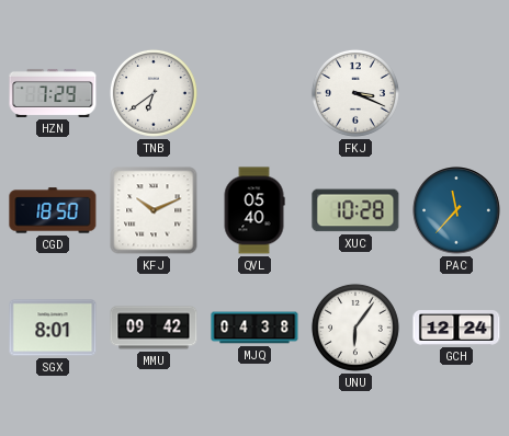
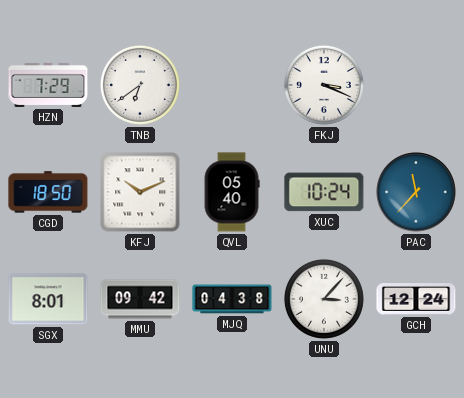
XUC: 10:28 -> 10:24 (324, 192)
UNU: 6:06 -> 3:07 (324, 299)
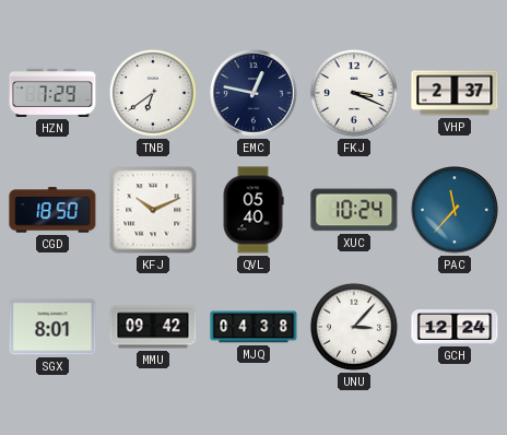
EMC: none -> 12:47 (253, 93)
VHP: none -> 2:37 (455, 93)
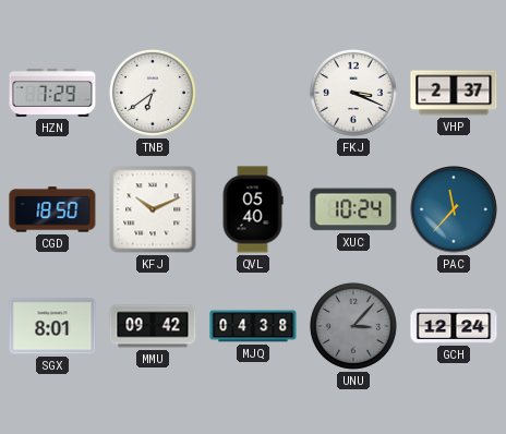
EMC: 12:47 -> none (253, 93)
UNU dial: white -> grey (353, 326)
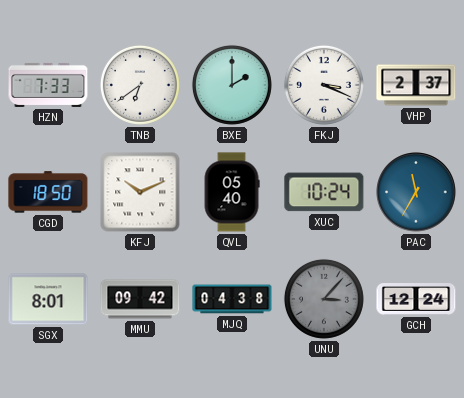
HZN: 7:29 -> 7:33 (48, 85)
BXE: none -> 2:00 (232, 85)
PAC: 11:37 -> 11:35 (416, 192)
